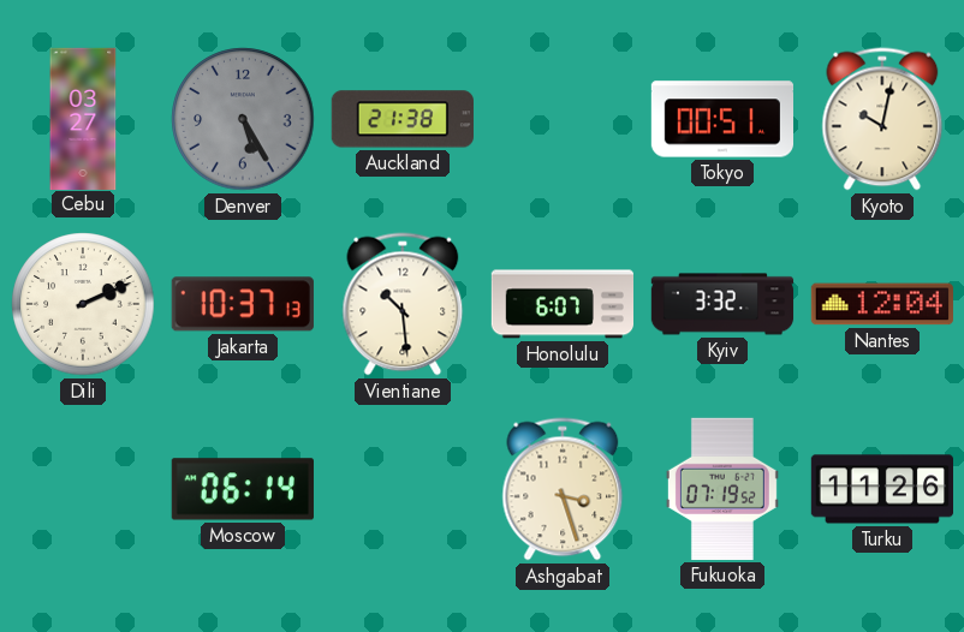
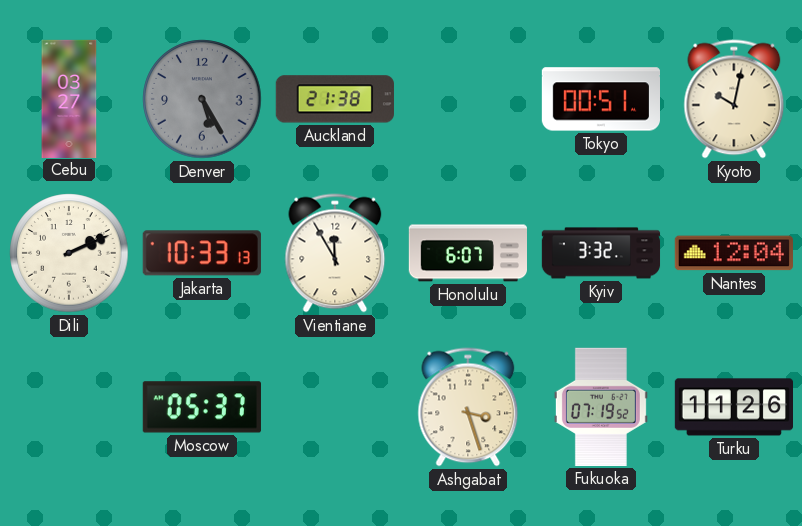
Jakarta: 10:37 -> 10:33 (202, 253)
Vientiane: 10:29 -> 11:55 (335, 253)
Moscow: 06:14 -> 05:37 (202, 407)
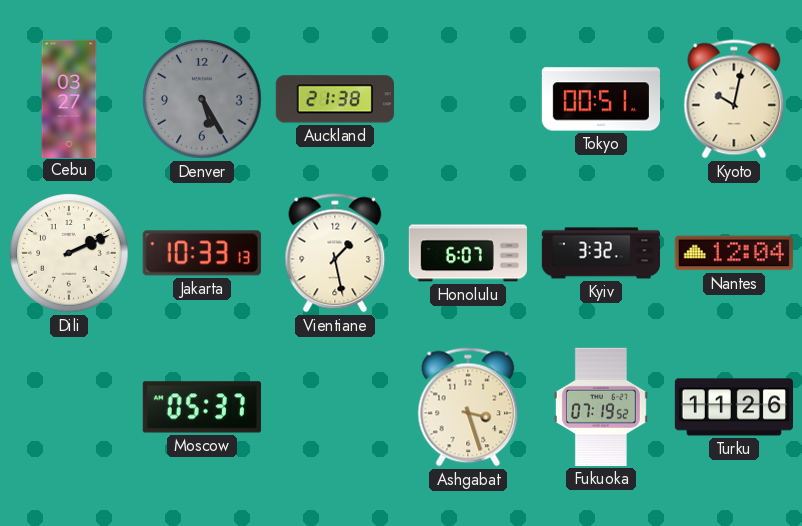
Vientiane: 11:55 -> 1:28 (335, 253)
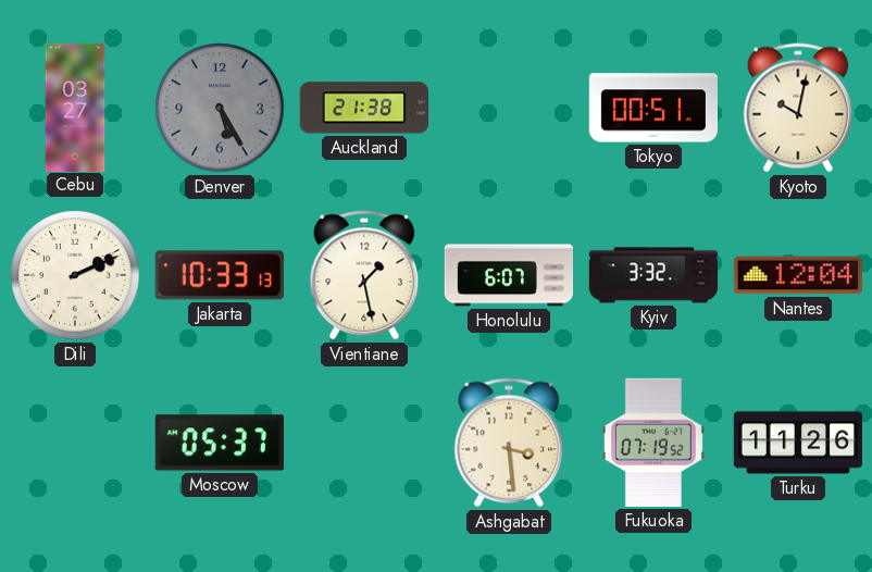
Ashgabat: 3:27 -> 3:29 (509, 443)
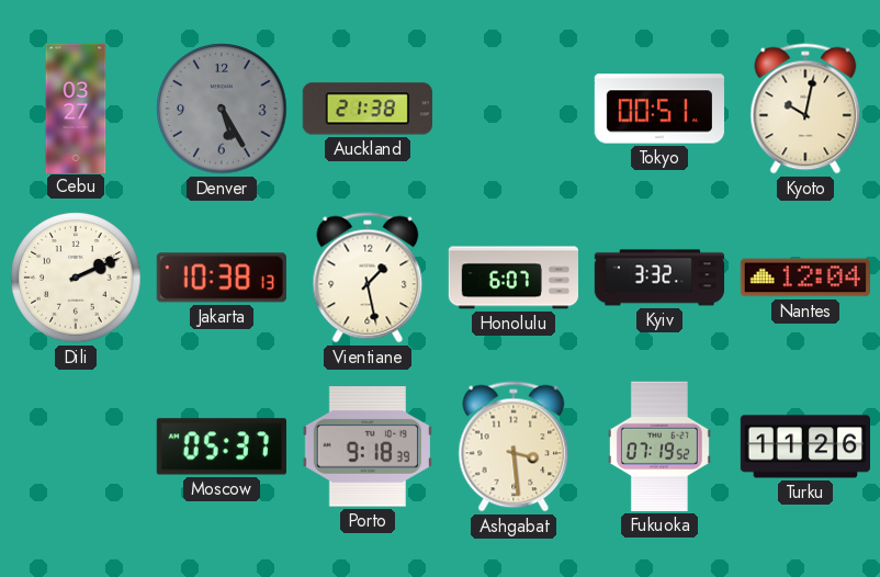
Jakarta: 10:33 -> 10:38 (222, 278)
Porto: none -> 9:18 (368, 446)
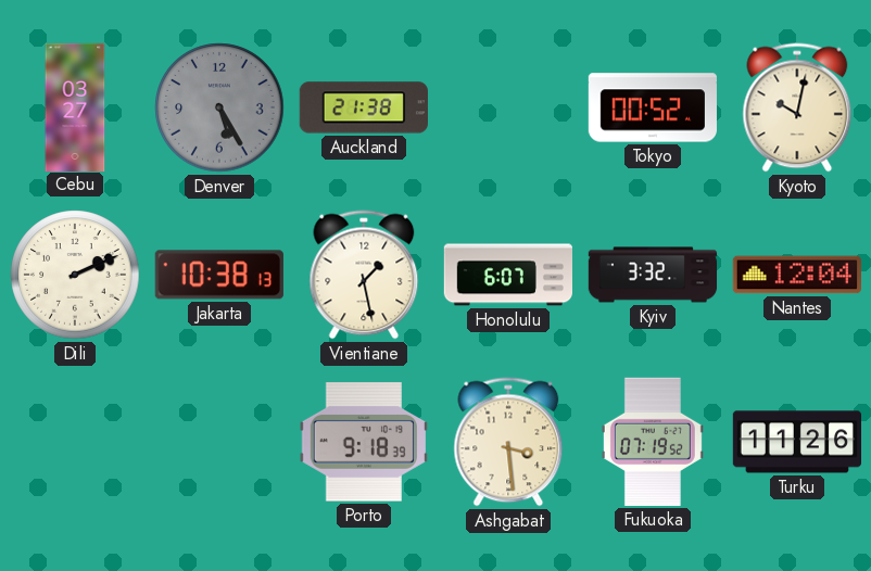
Tokyo: 00:51 -> 00:52 (652, 107)
Moscow: 05:37 -> none (222, 446)
